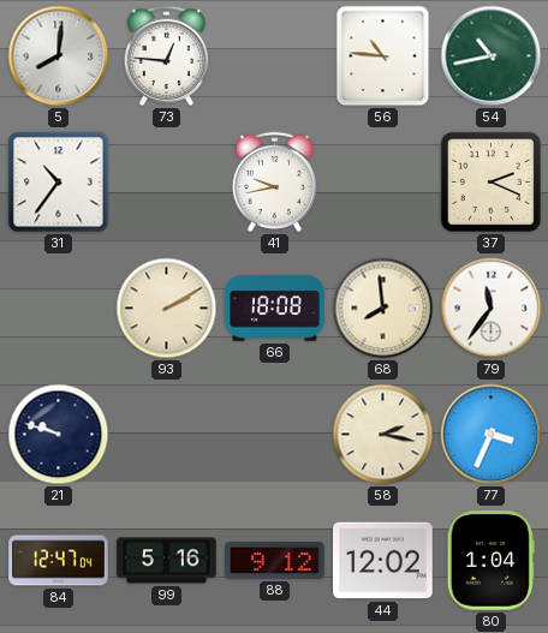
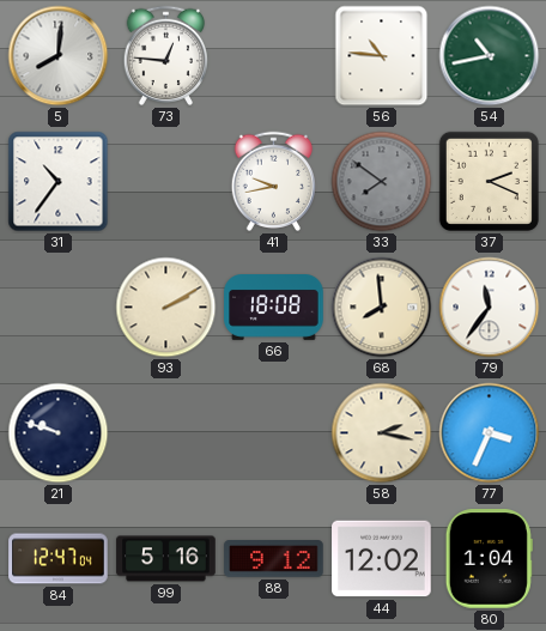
33: none -> 7:51 (382, 182)
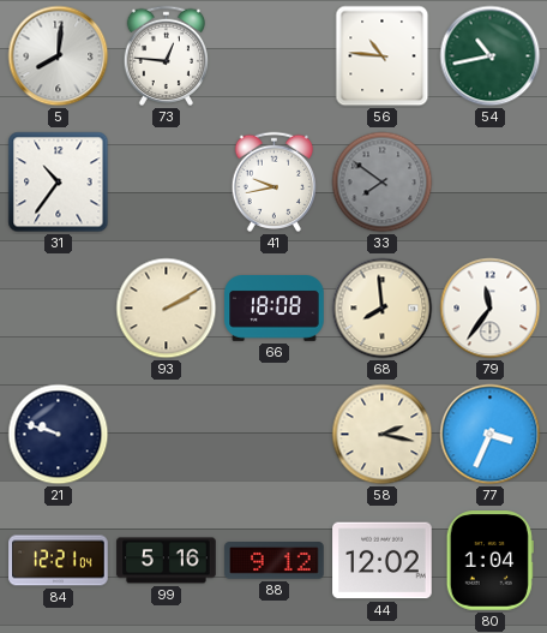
37: 2:19 -> none (489, 181)
84: 12:47 -> 12:21 (59, 561)
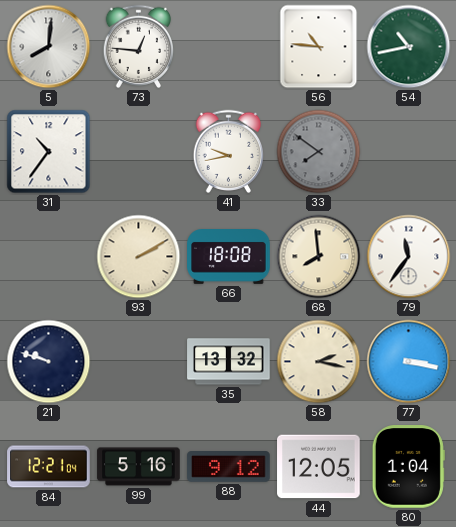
35: none -> 13:32 (229, 362)
77: 3:34 -> 3:17 (409, 362)
44: 12:02 -> 12:05 (319, 467)
